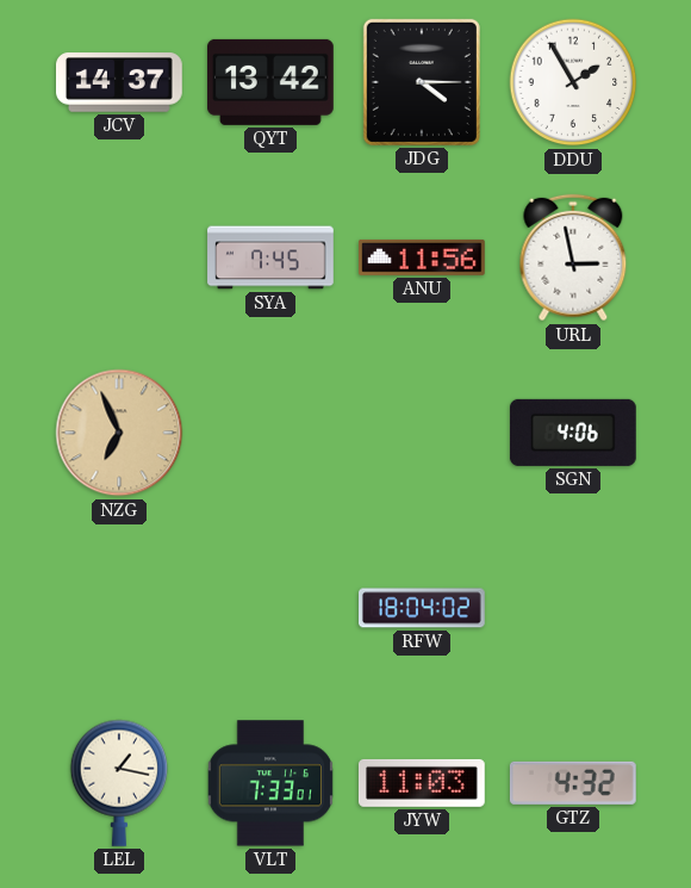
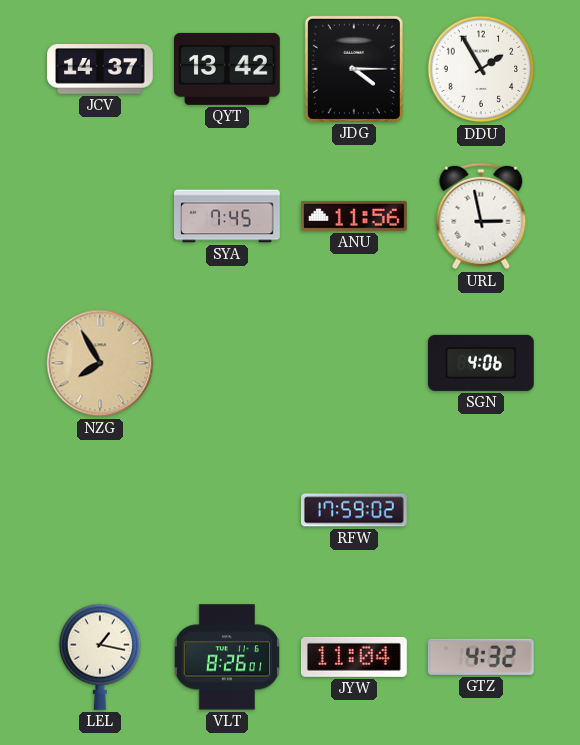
NZG: 6:56 -> 7:55 (100, 363)
RFW: 18:04 -> 17:59 (355, 510)
VLT: 7:33 -> 8:26 (227, 657)
JYW: 11:03 -> 11:04 (354, 657)
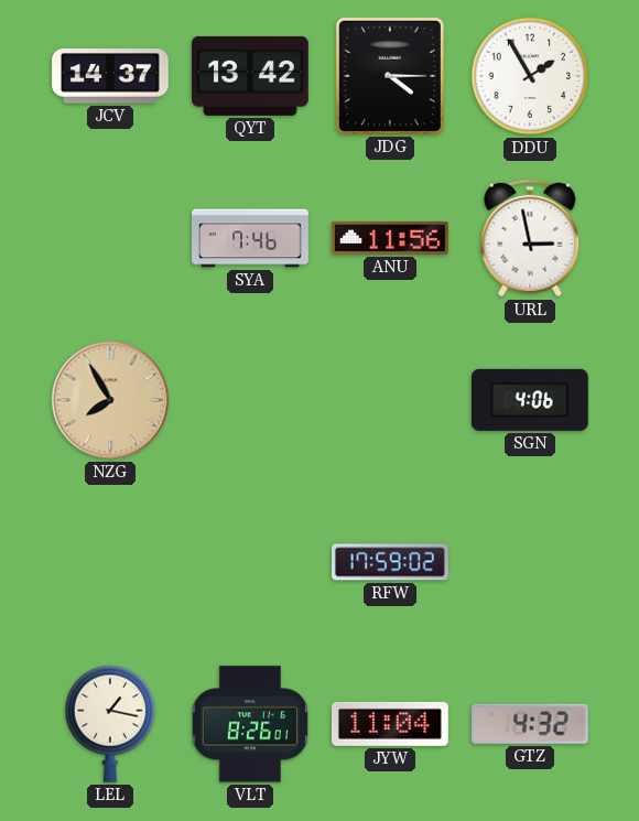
SYA: 7:45 -> 7:46 (250, 238)
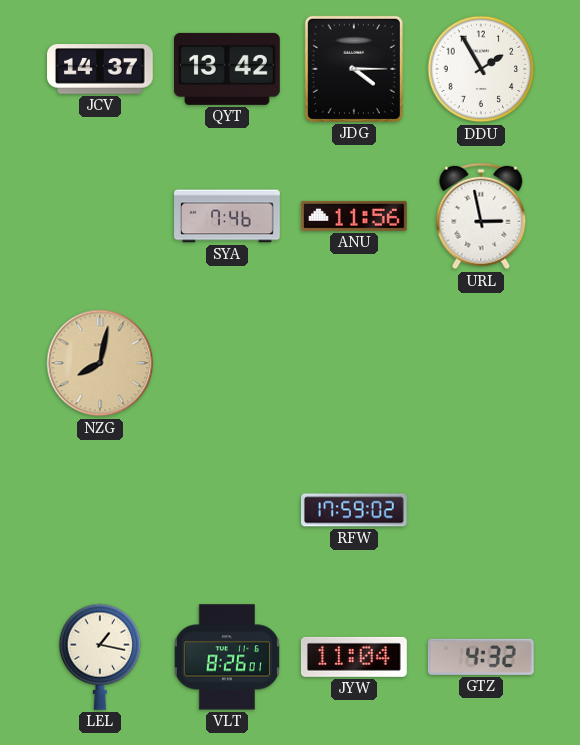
NZG: 7:55 -> 8:02 (100, 363)
SGN: 4:06 -> none (530, 400)
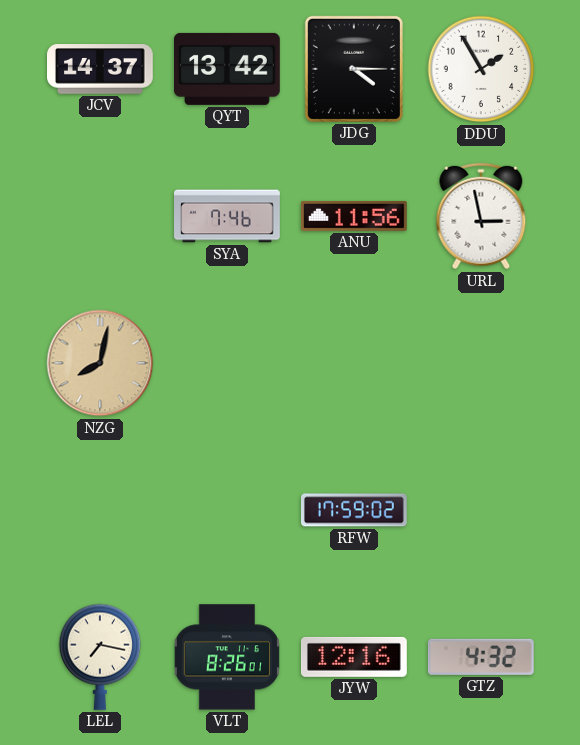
LEL: 1:17 -> 7:17 (100, 657)
JYW: 11:04 -> 12:16 (354, 657)
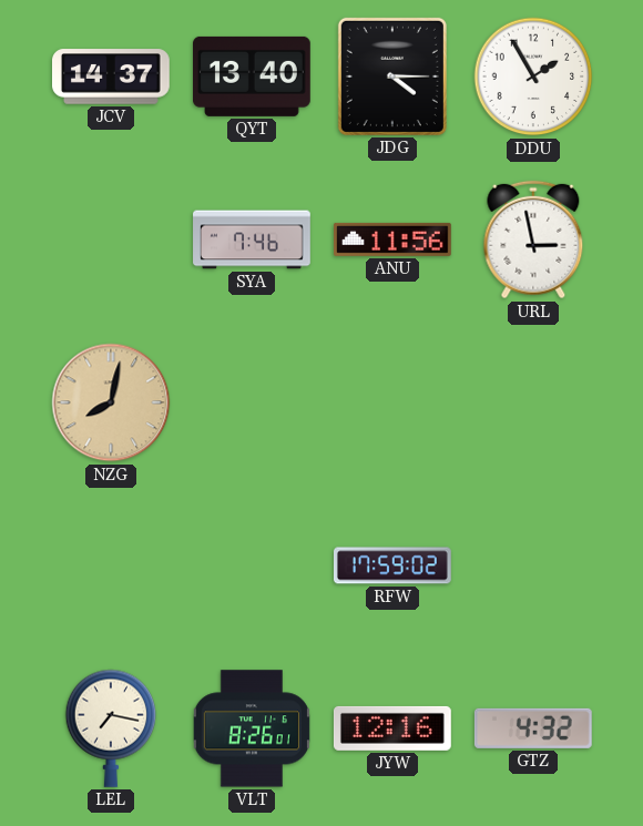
QYT: 13:42 -> 13:40 (253, 77)
